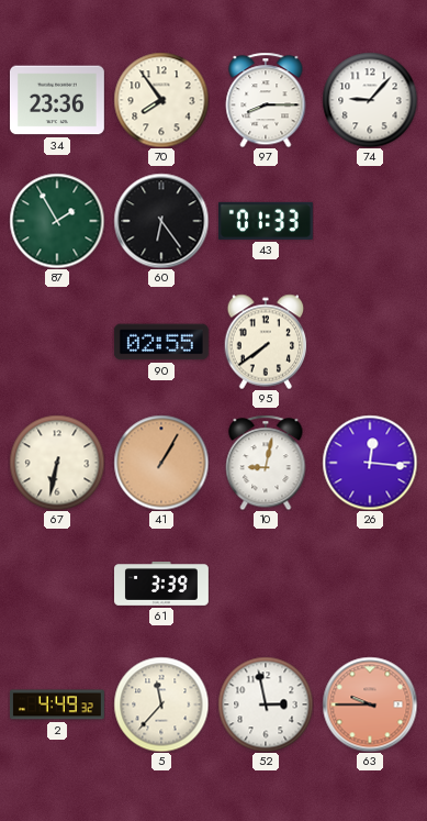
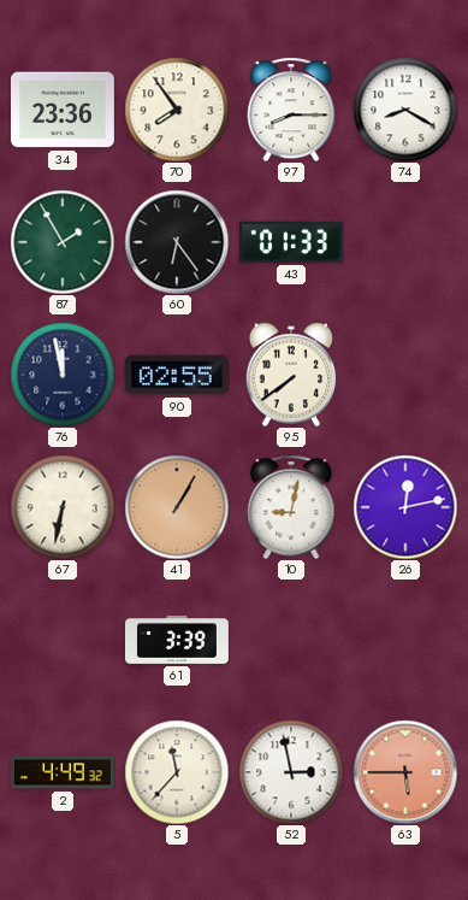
74: 9:07 -> 8:20 (405, 110)
76: none -> 11:58 (63, 375)
26: 12:16 -> 12:13 (405, 507)
63: 9:45 -> 5:45 (405, 772)
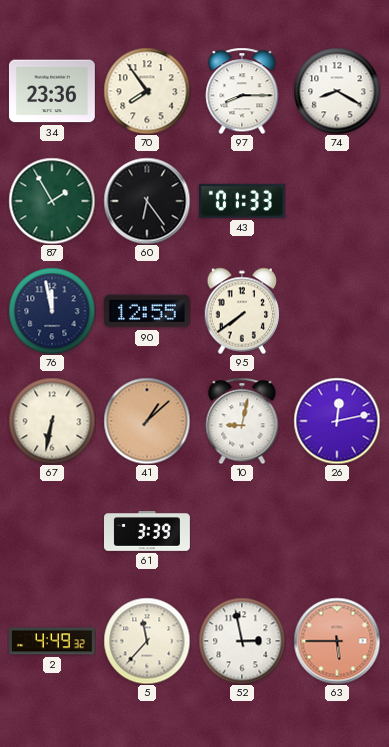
90: 02:55 -> 12:55 (147, 311)
41: 1:05 -> 1:08 (147, 421)
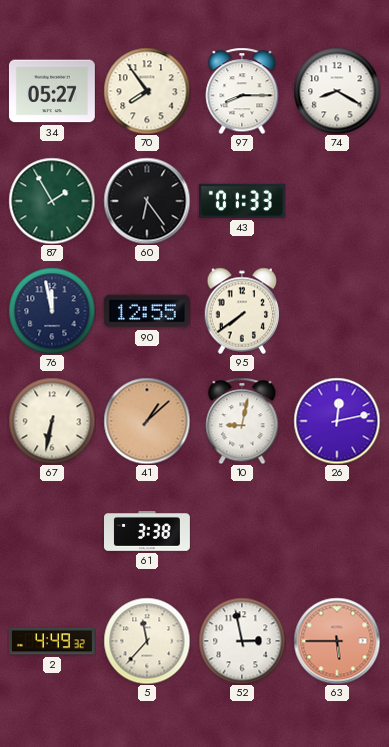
34: 23:36 -> 05:27 (52, 91)
61: 3:39 -> 3:38 (148, 532)
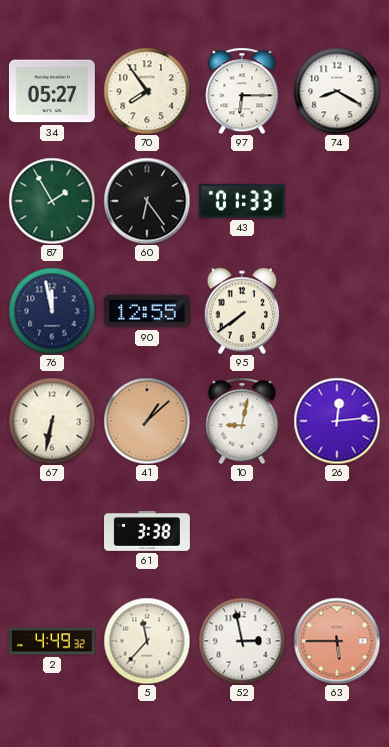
97: 8:15 -> 6:15 (242, 91)
26: 12:13 -> 12:14 (337, 421)
